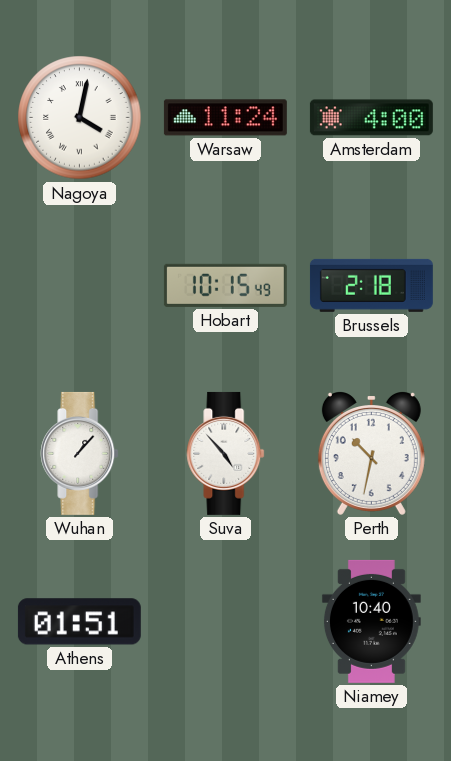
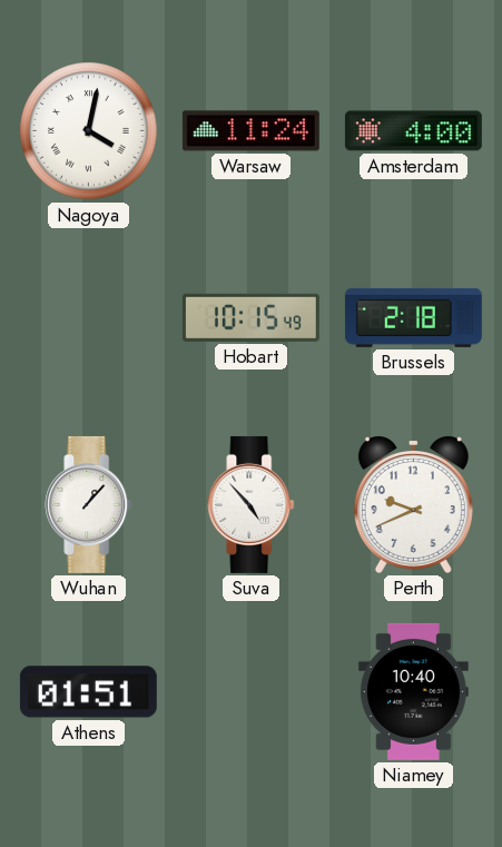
Perth: 10:32 -> 9:41 (413, 505)
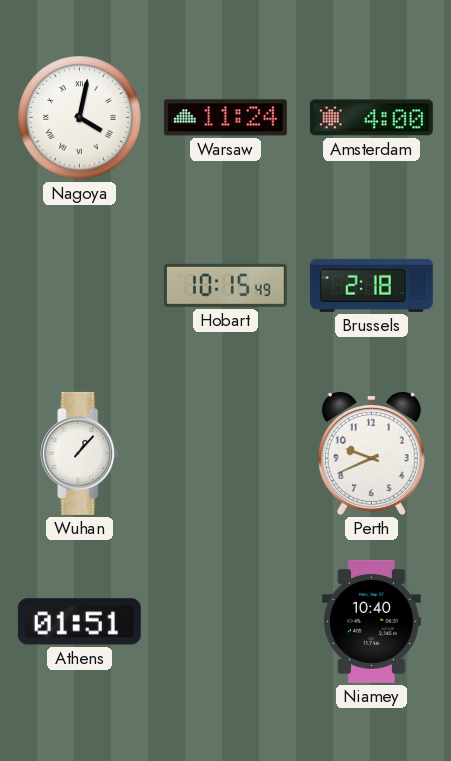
Suva: 4:53 -> none (252, 504)
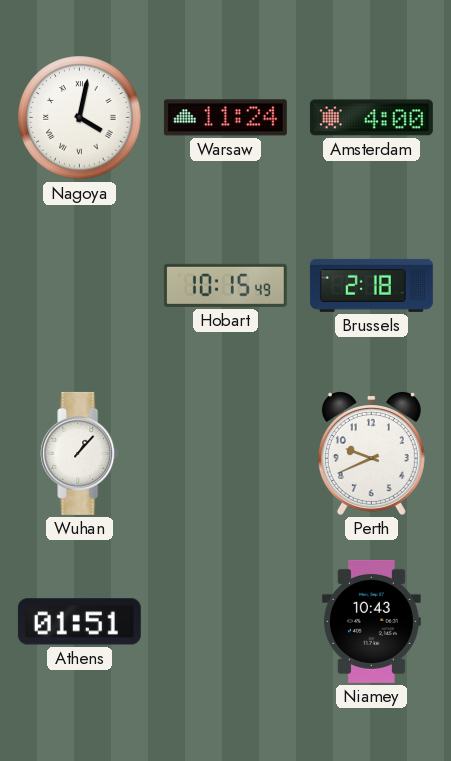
Niamey: 10:40 -> 10:43 (371, 621)
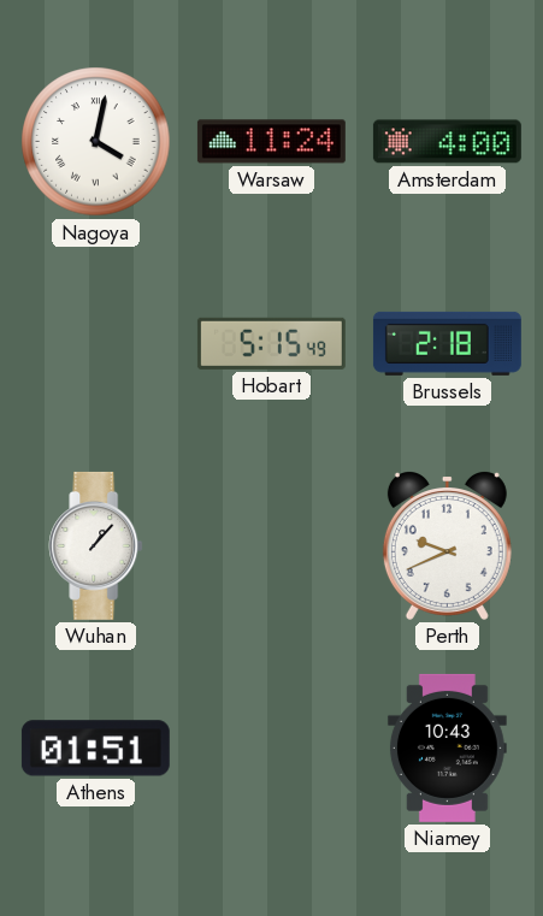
Hobart: 10:15 -> 5:15 (271, 343)
